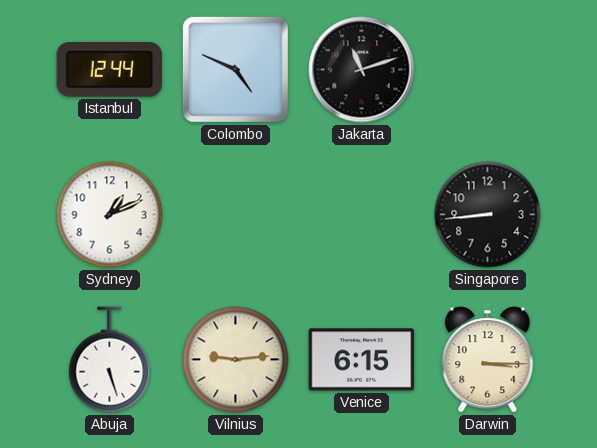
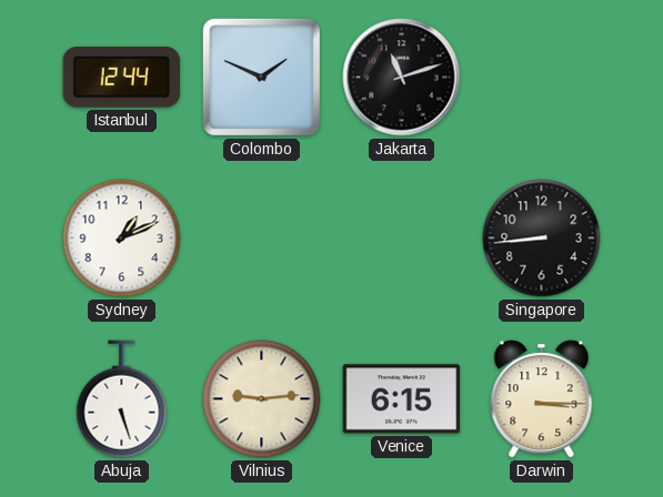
Colombo: 4:49 -> 1:49 (261, 77)
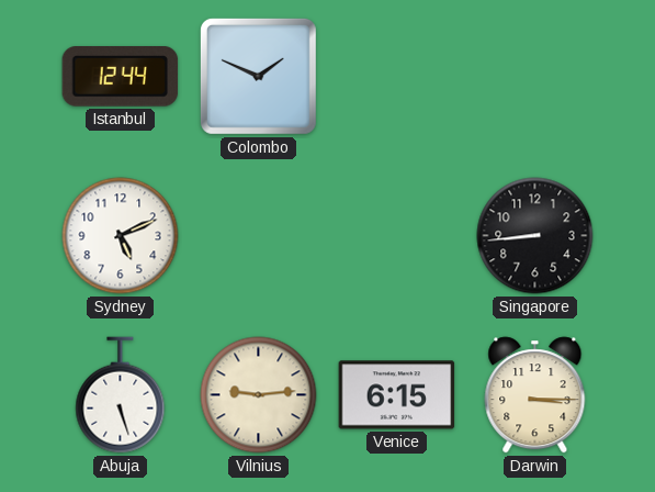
Jakarta: 11:12 -> none (402, 78)
Sydney: 1:11 -> 5:11 (121, 236)
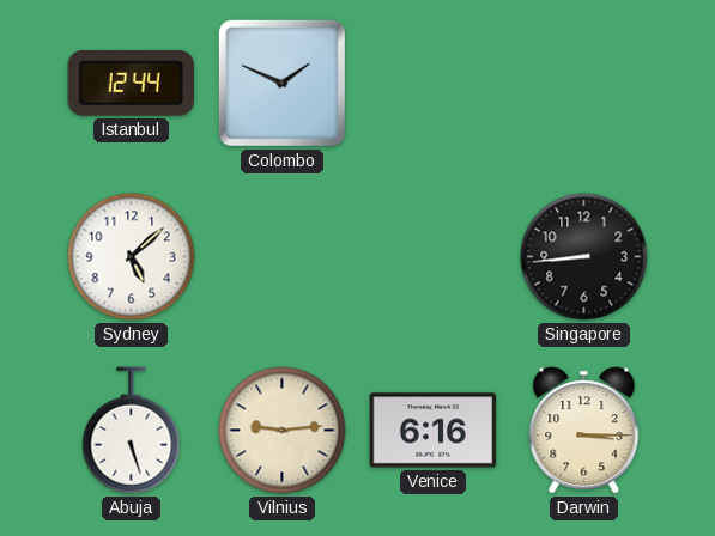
Sydney: 5:11 -> 5:08 (132, 257)
Venice: 6:15 -> 6:16 (434, 431)
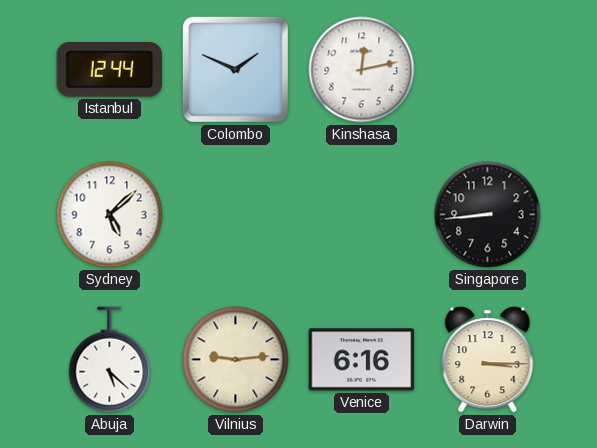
Kinshasa: none -> 12:13 (362, 70)
Abuja: 5:27 -> 5:22 (110, 360)
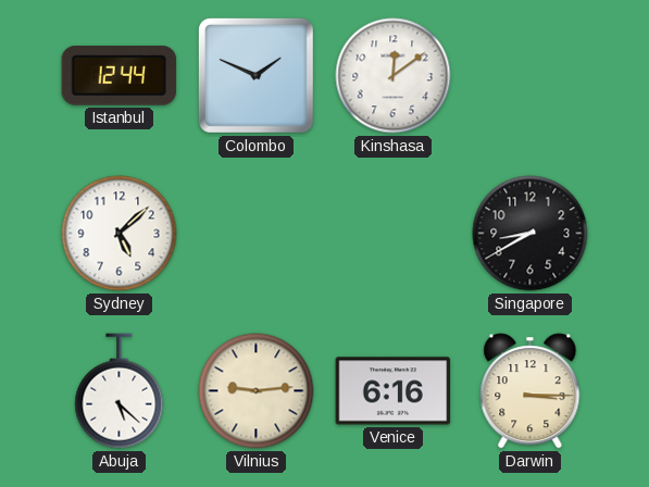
Kinshasa: 12:13 -> 12:09 (394, 76)
Singapore: 8:44 -> 8:40 (531, 234)
